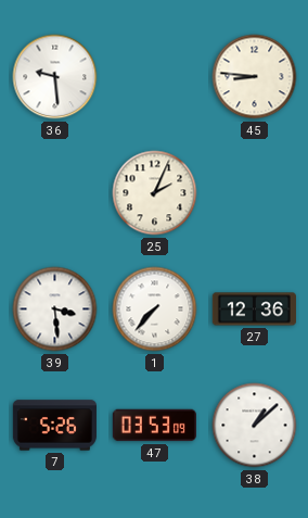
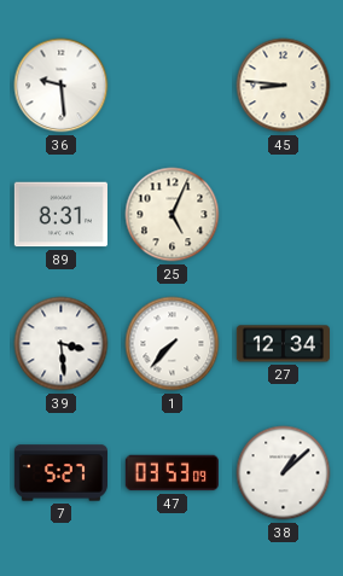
89: none -> 8:31 (60, 215)
25: 2:04 -> 5:04 (173, 215)
27: 12:36 -> 12:34 (283, 344)
7: 5:26 -> 5:27 (60, 473)
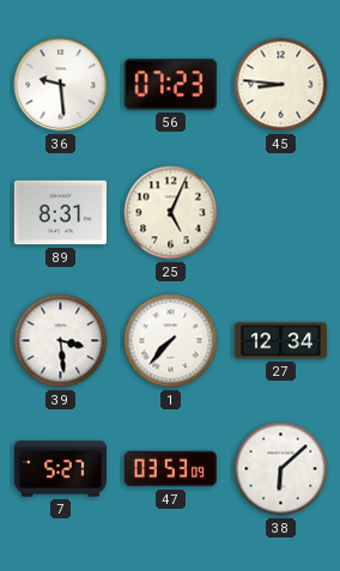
56: none -> 07:23 (170, 85)
38: 1:08 -> 6:08 (281, 469)
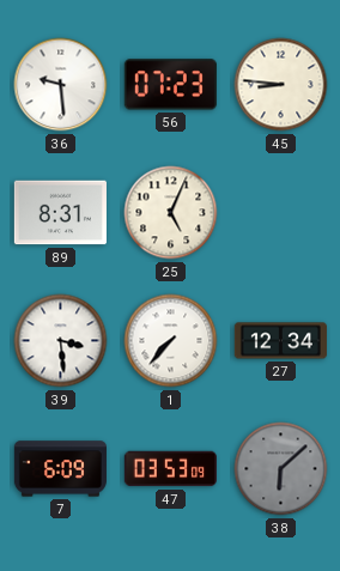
7: 5:27 -> 6:09 (60, 469)
38 dial: white -> grey (281, 469)
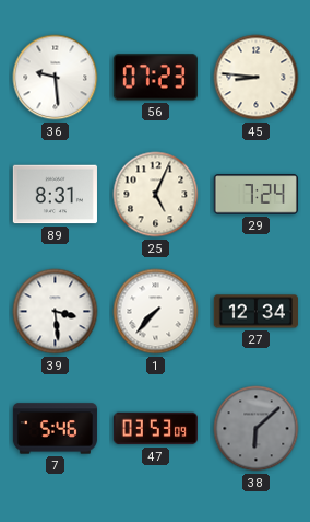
29: none -> 7:24 (255, 195)
7: 6:09 -> 5:46 (55, 429)
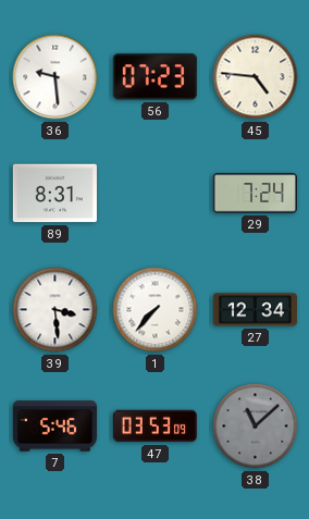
45: 8:46 -> 4:46 (256, 77)
25: 5:04 -> none (156, 195)
38: 6:08 -> 11:08 (256, 427)
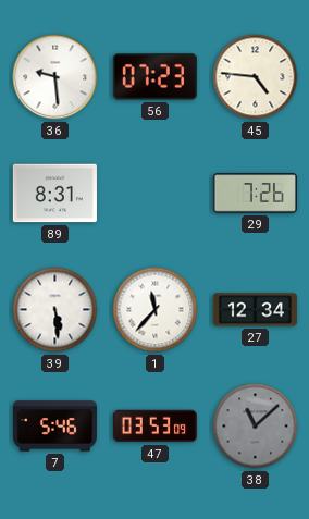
29: 7:24 -> 7:26 (255, 194)
39: 3:29 -> 5:29 (55, 310)
1: 7:37 -> 11:37 (156, 310)
